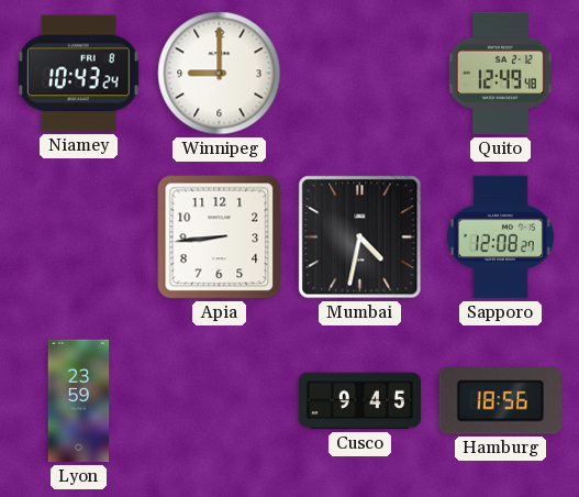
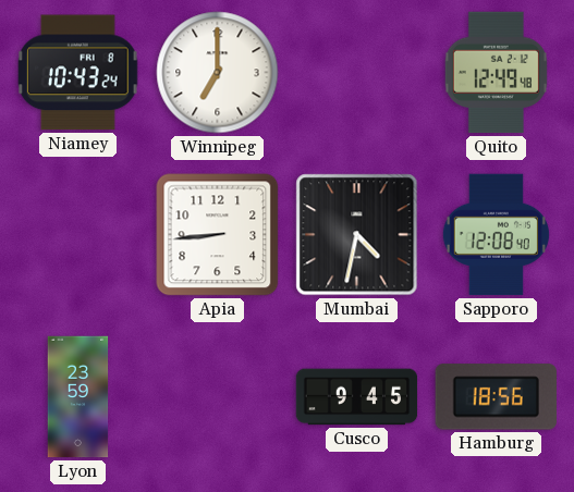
Winnipeg: 9:00 -> 7:00 (218, 73)
Sapporo: 12:08:27 -> 12:08:40 (496, 235)
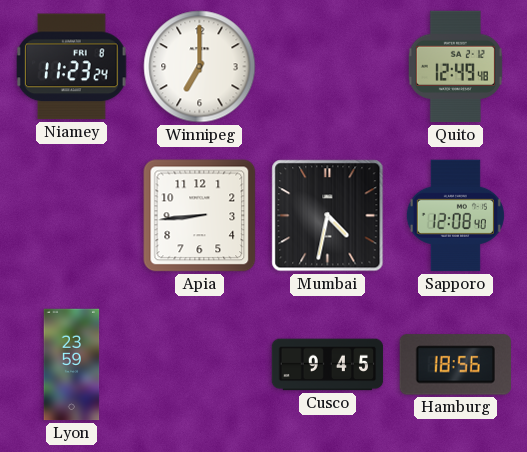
Niamey: 10:43 -> 11:23 (71, 67)
